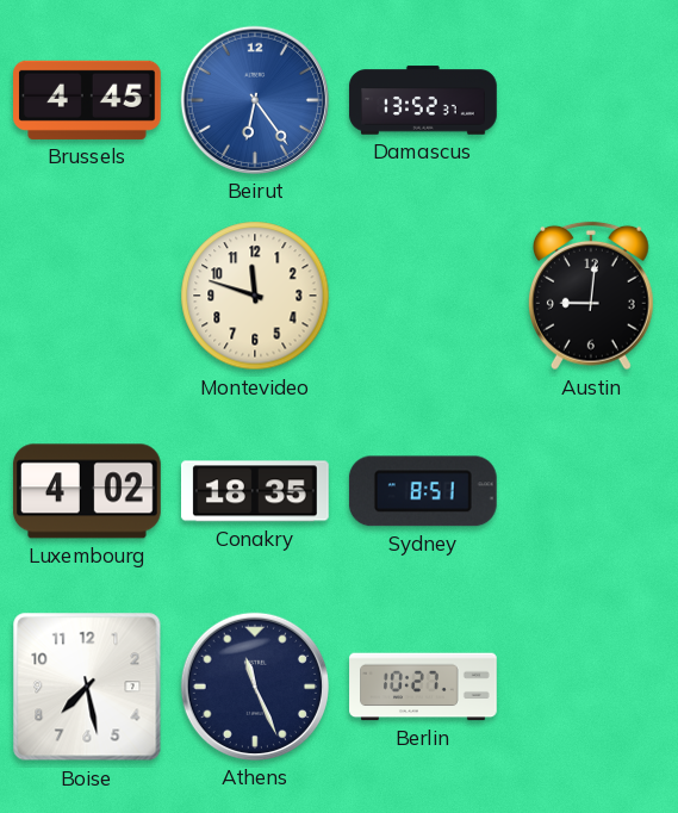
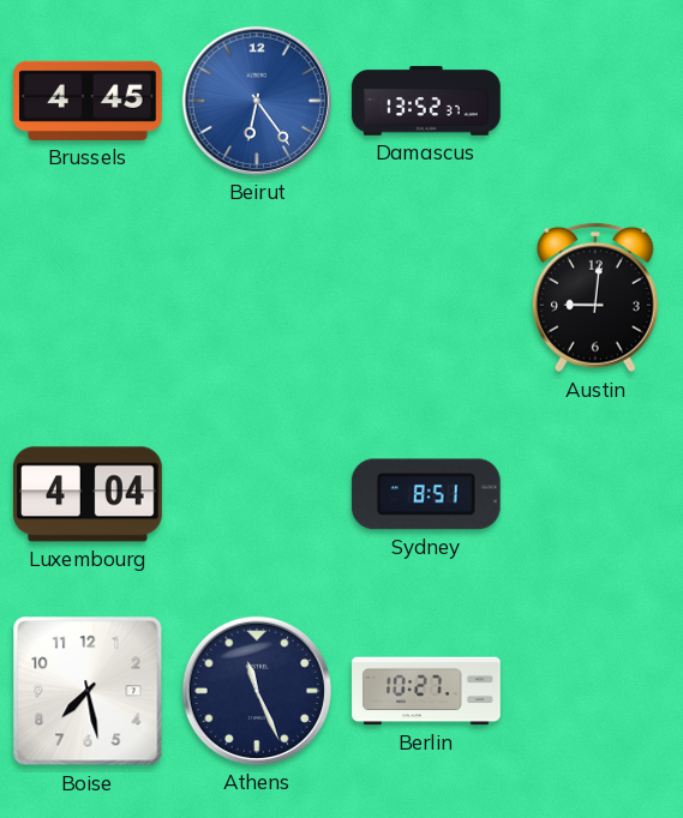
Montevideo: 11:48 -> none (255, 296)
Luxembourg: 4:02 -> 4:04 (88, 494)
Conakry: 18:35 -> none (256, 491)
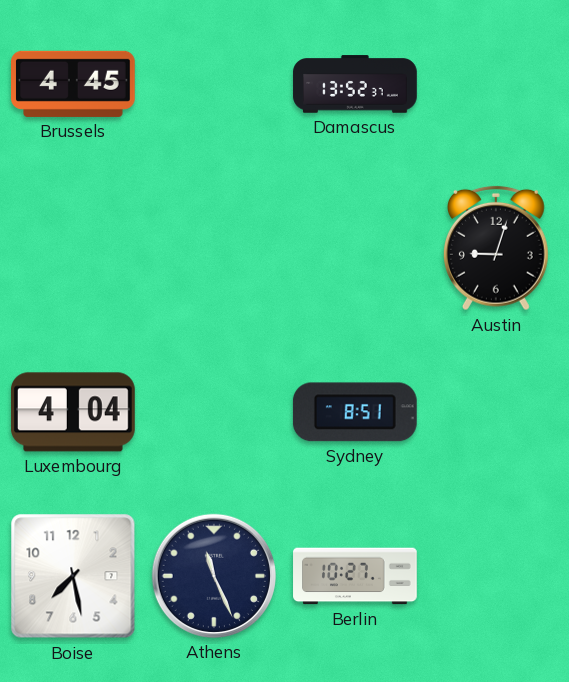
Beirut: 6:24 -> none (257, 101)
Austin: 9:01 -> 9:03 (496, 248)
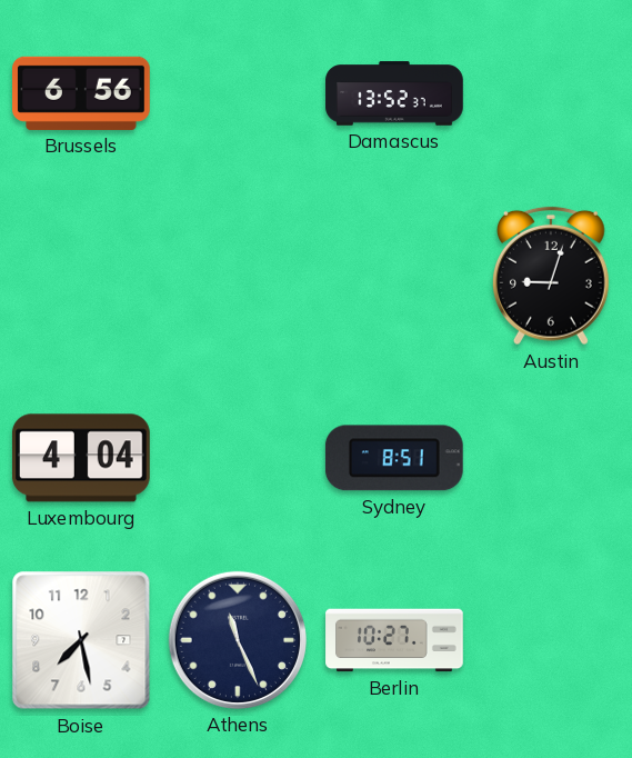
Brussels: 4:45 -> 6:56 (82, 93)
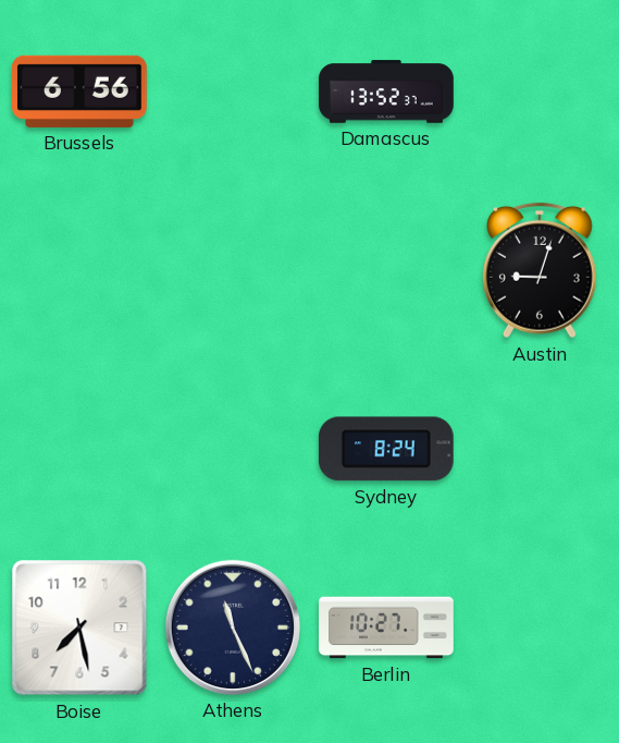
Luxembourg: 4:04 -> none (81, 458)
Sydney: 8:51 -> 8:24 (386, 449)
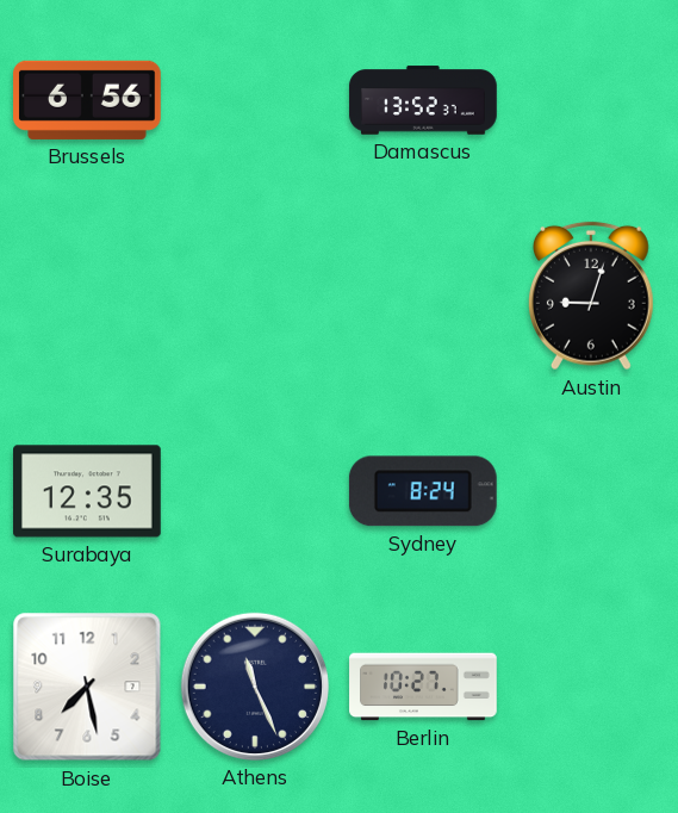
Surabaya: none -> 12:35 (88, 491)
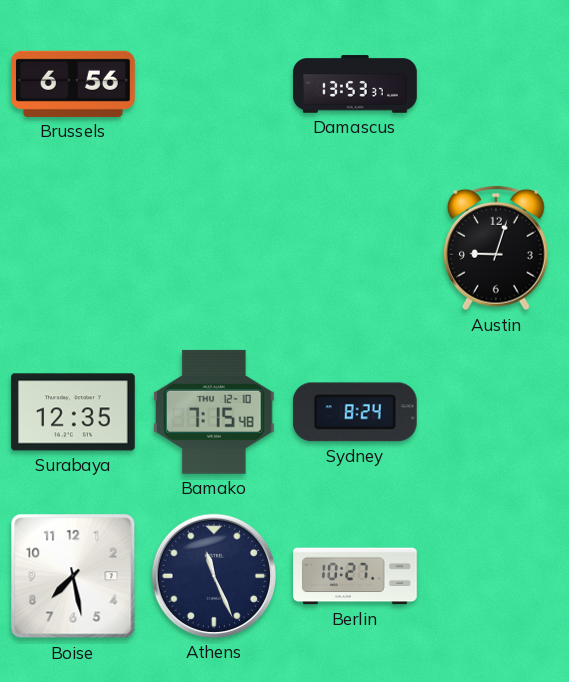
Damascus: 13:52 -> 13:53 (355, 84)
Bamako: none -> 7:15 (214, 412)
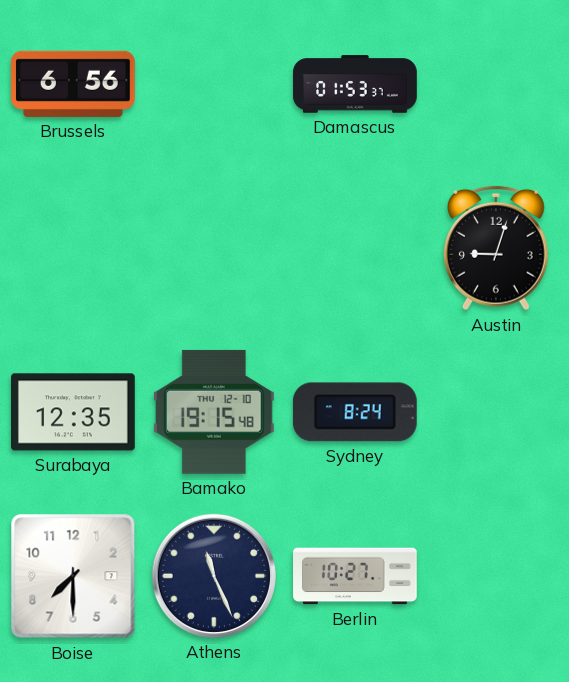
Damascus: 13:53 -> 01:53 (355, 84)
Bamako: 7:15 -> 19:15 (214, 412)
Boise: 7:28 -> 7:30 (73, 576)
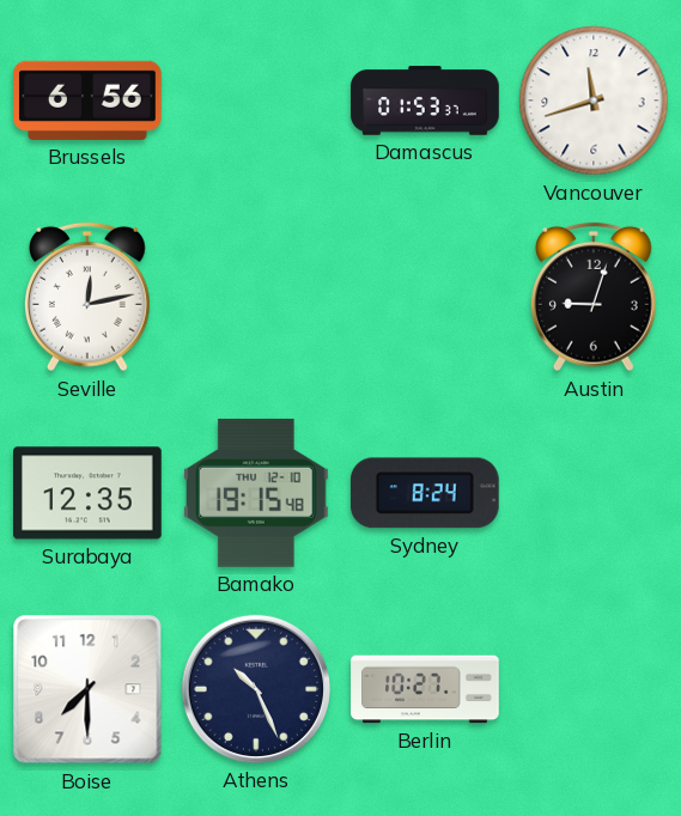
Vancouver: none -> 11:42 (594, 101)
Seville: none -> 12:13 (87, 297)
Athens: 11:26 -> 10:26 (256, 689)
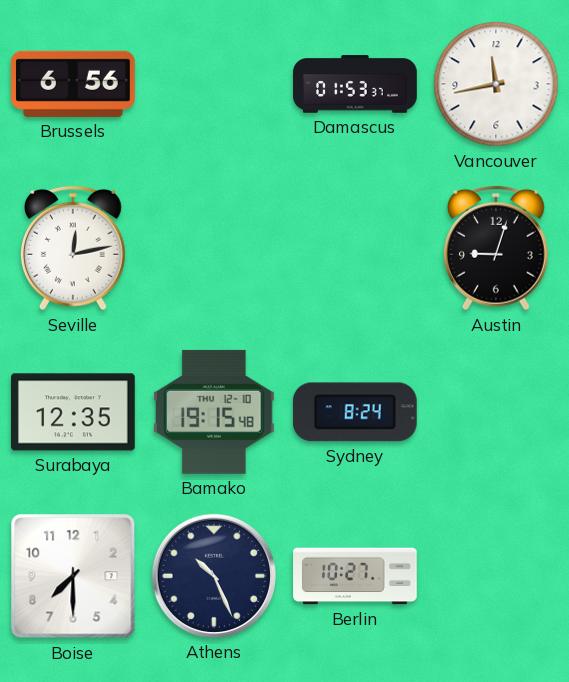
Vancouver: 11:42 -> 11:43 (496, 84)
